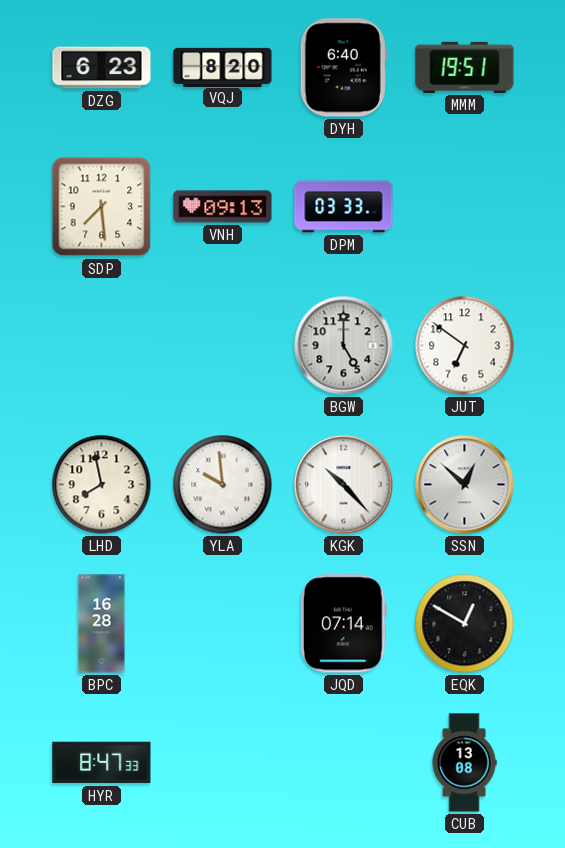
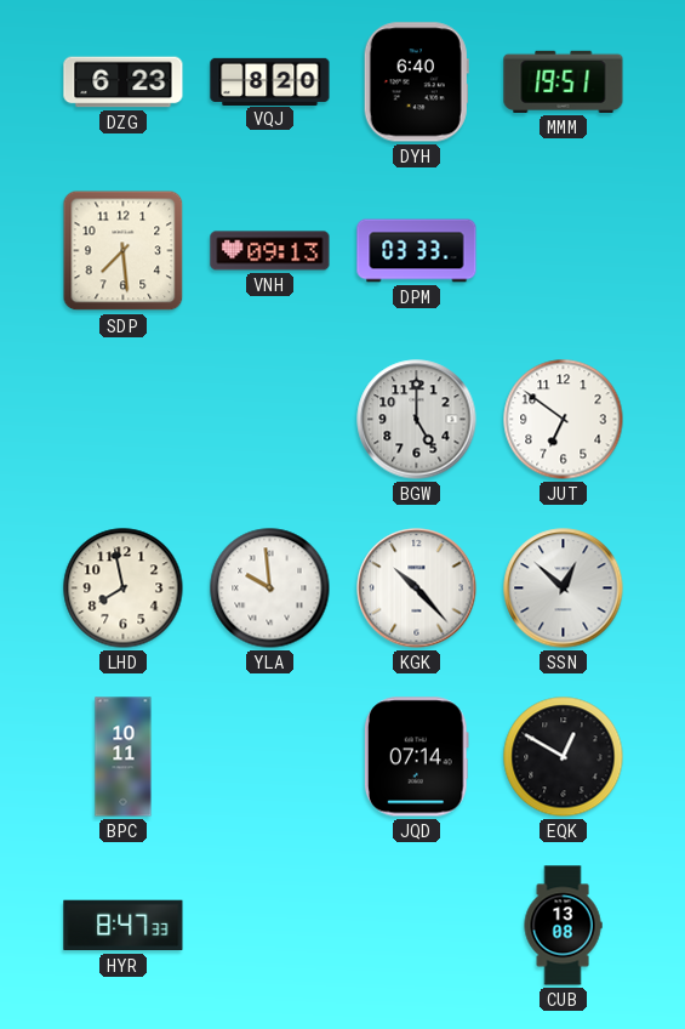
BPC: 16:28 -> 10:11 (124, 757)
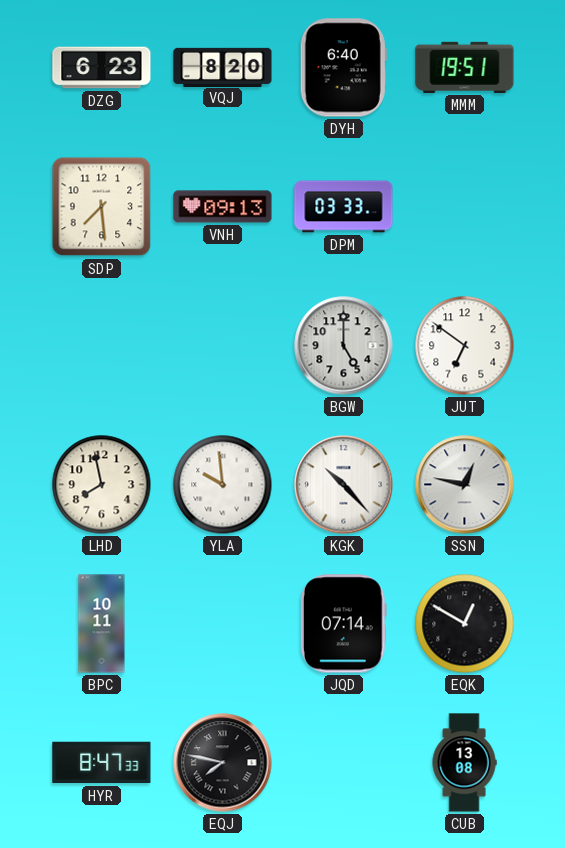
SSN: 12:52 -> 12:47 (465, 485)
EQJ: none -> 7:47 (223, 763)
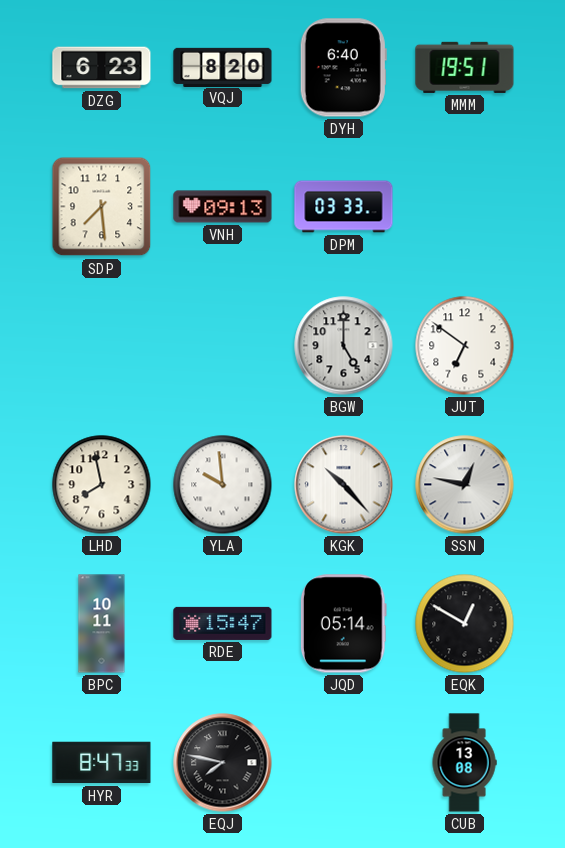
RDE: none -> 15:47 (223, 623)
JQD: 07:14 -> 05:14 (343, 624)
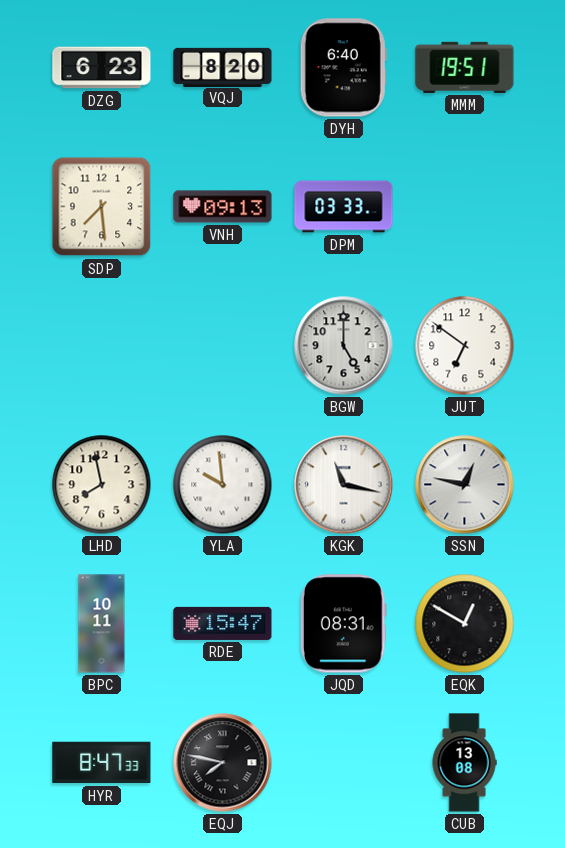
KGK: 10:23 -> 11:17 (344, 485)
JQD: 05:14 -> 08:31 (343, 624)
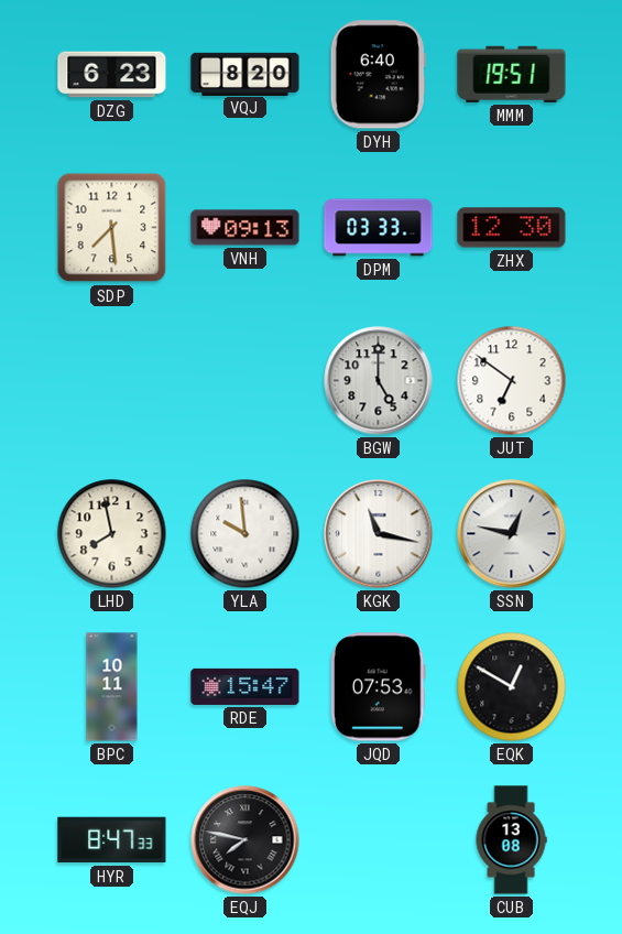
ZHX: none -> 12:30 (512, 228)
JQD: 08:31 -> 07:53 (378, 687)
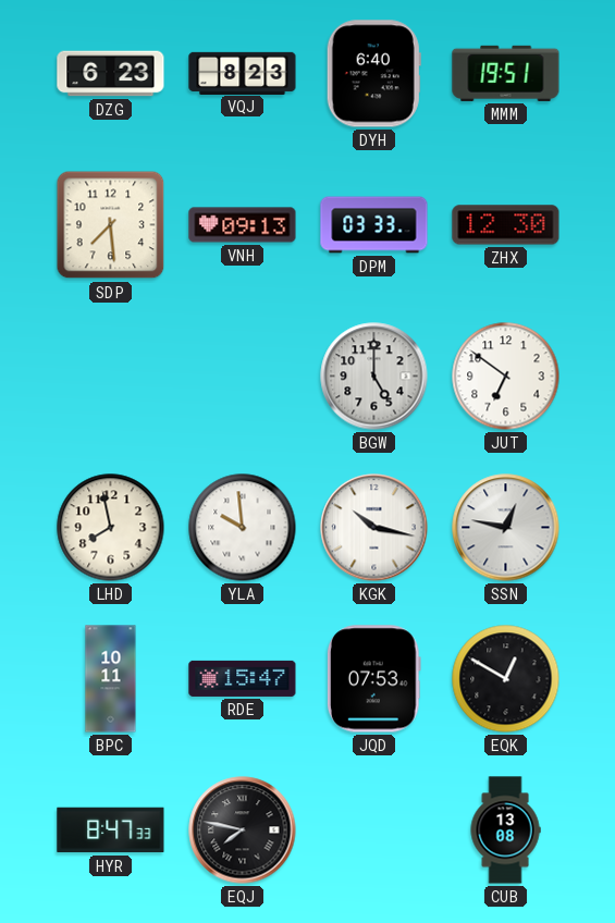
VQJ: 8:20 -> 8:23 (243, 73)
KGK: 11:17 -> 10:17 (374, 528)
